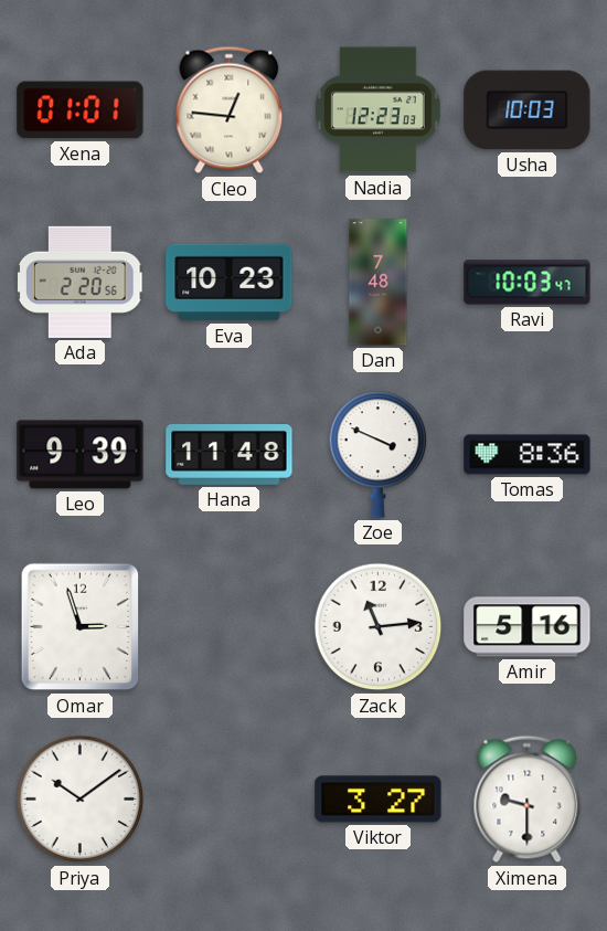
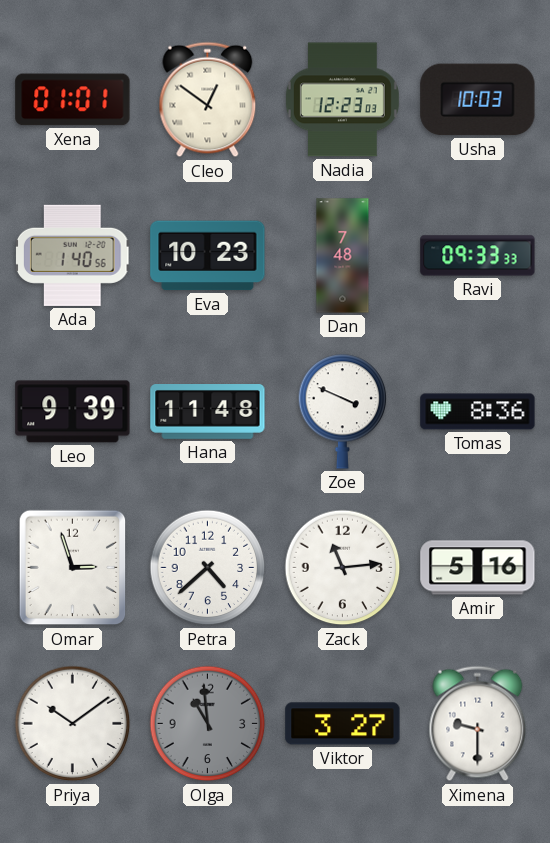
Cleo: 12:46 -> 12:51 (208, 100)
Ada: 2:20 -> 1:40 (72, 255)
Ravi: 10:03 -> 09:33 (478, 256)
Petra: none -> 4:38 (208, 568)
Olga: none -> 10:59 (208, 724)
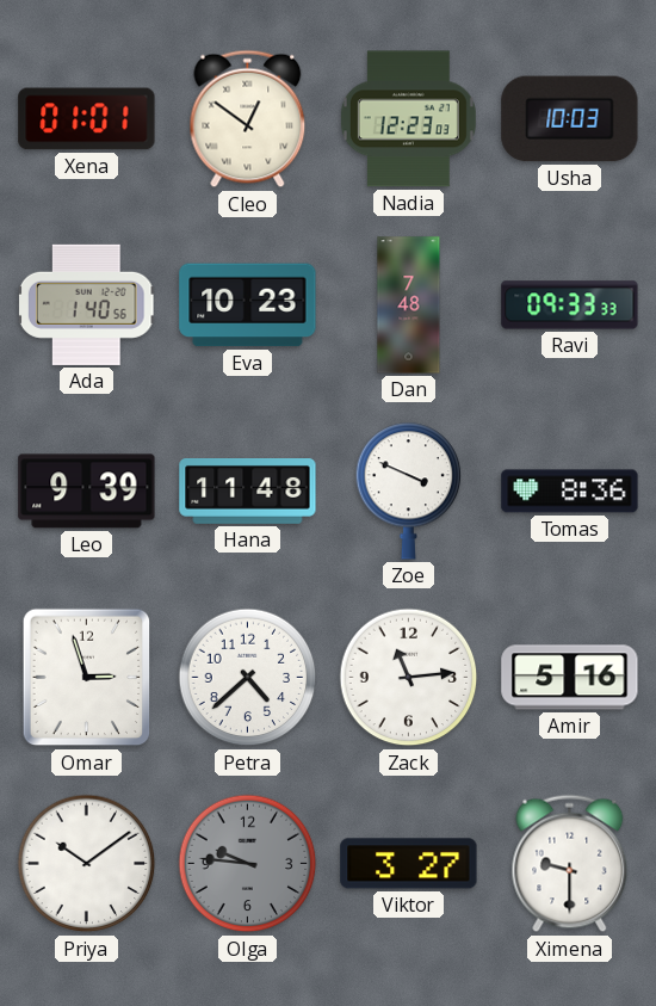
Olga: 10:59 -> 9:46 (248, 864)
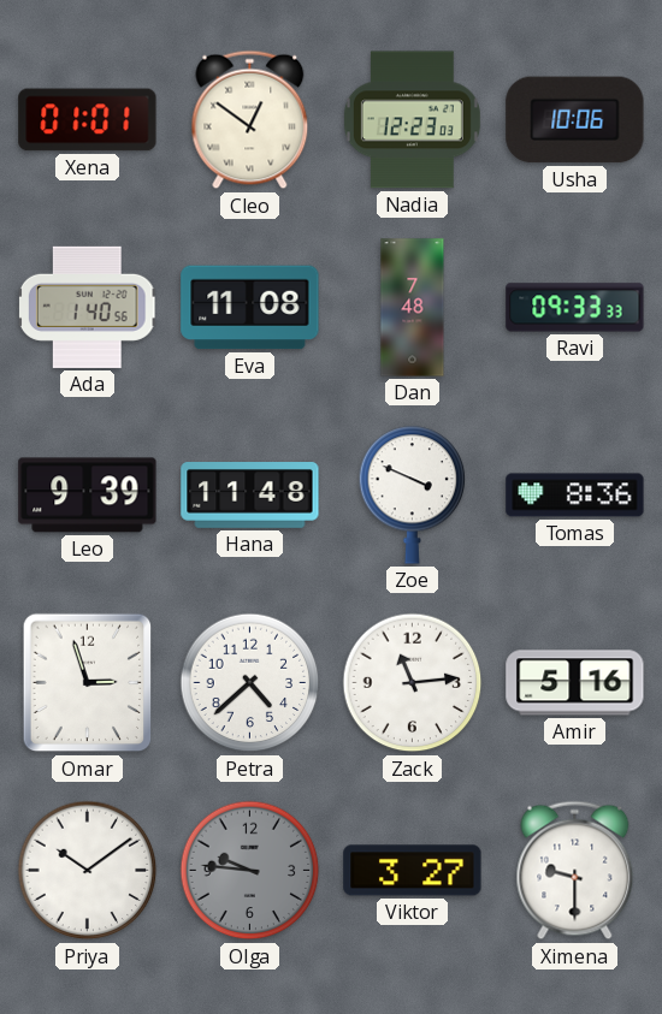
Usha: 10:03 -> 10:06 (575, 120)
Eva: 10:23 -> 11:08 (250, 308)
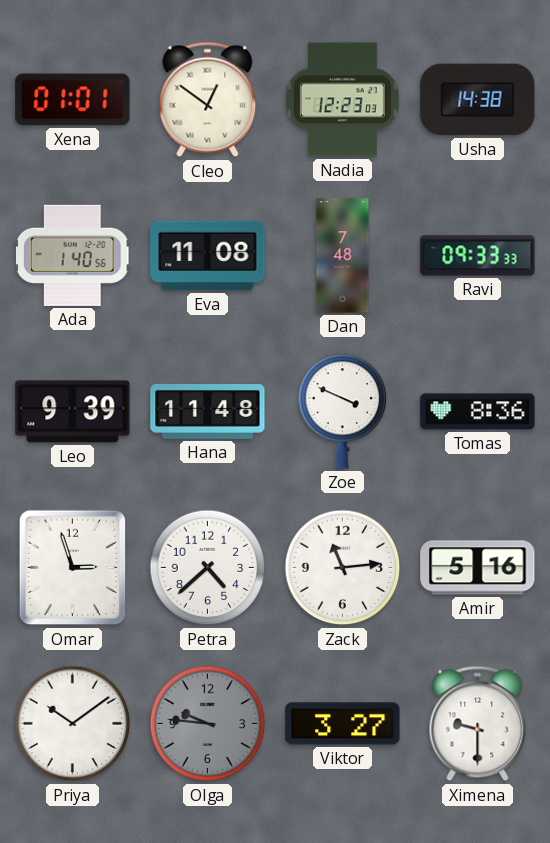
Usha: 10:06 -> 14:38 (478, 100)
